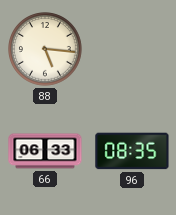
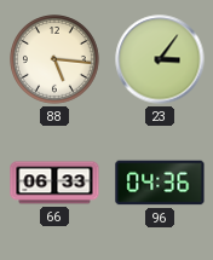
23: none -> 3:06 (160, 59)
96: 08:35 -> 04:36 (160, 183)
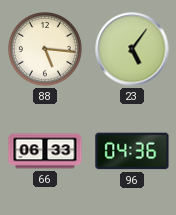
23: 3:06 -> 5:06 (132, 49)
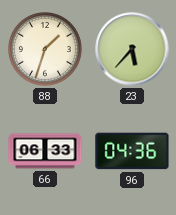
88: 5:16 -> 1:33 (45, 49)
23: 5:06 -> 5:37 (132, 49)
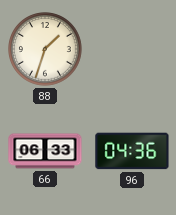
23: 5:37 -> none (132, 49)
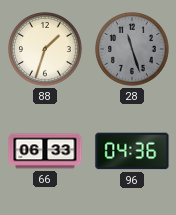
28: none -> 11:27 (132, 49)
